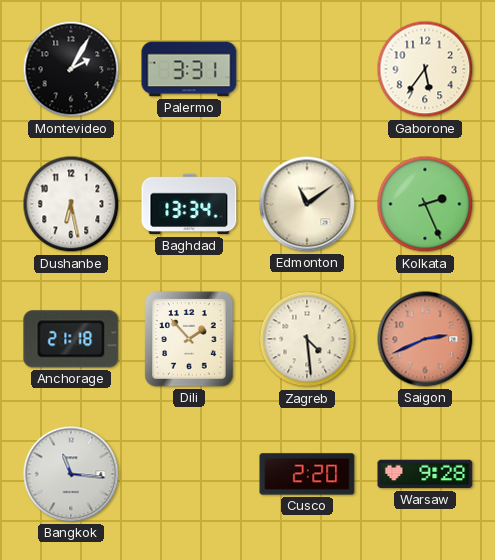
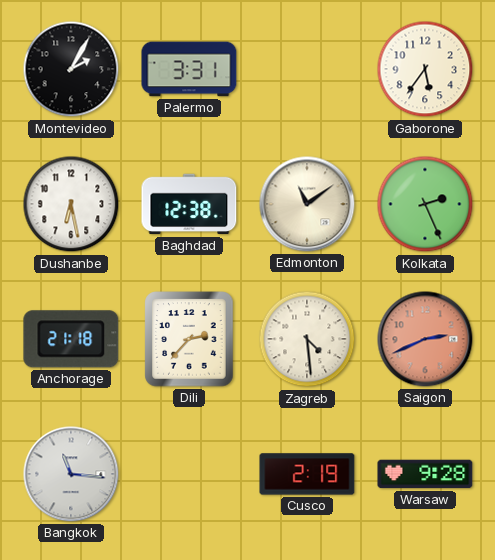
Baghdad: 13:34 -> 12:38 (189, 204)
Dili: 1:53 -> 2:37 (189, 339)
Cusco: 2:20 -> 2:19 (307, 474)
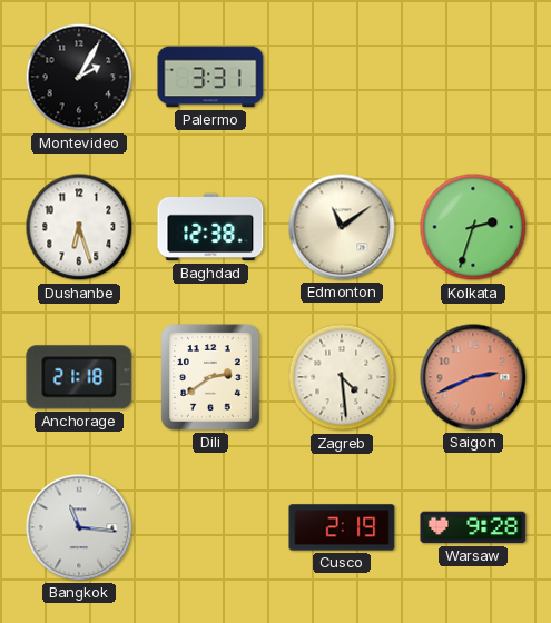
Gaborone: 5:36 -> none (425, 69)
Dushanbe: 6:28 -> 6:27 (79, 227)
Kolkata: 2:26 -> 2:33 (473, 227)
Dili: 2:37 -> 2:39 (210, 377)
